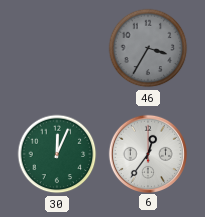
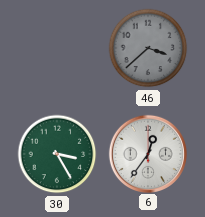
46: 3:35 -> 3:38 (148, 48)
30: 12:04 -> 3:25 (57, 154)
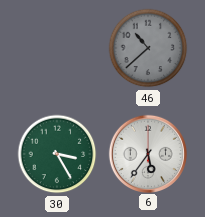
46: 3:38 -> 10:38 (148, 48)
6: 12:36 -> 5:36 (147, 153)
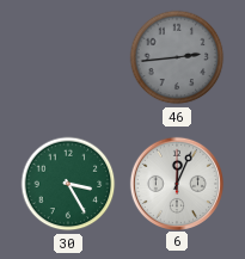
46: 10:38 -> 2:44 (177, 57)
6: 5:36 -> 12:04 (176, 183)
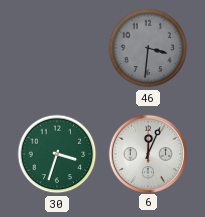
46: 2:44 -> 3:31 (148, 48)
30: 3:25 -> 3:33 (57, 154)
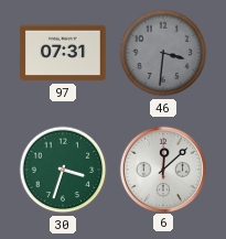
97: none -> 07:31 (63, 53)
6: 12:04 -> 12:08 (162, 169)
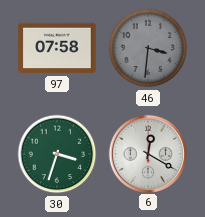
97: 07:31 -> 07:58 (57, 48)
6: 12:08 -> 12:20 (147, 153)
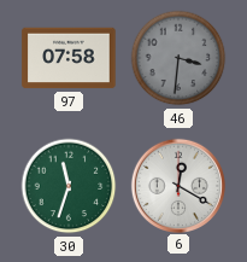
30: 3:33 -> 11:33 (69, 186)
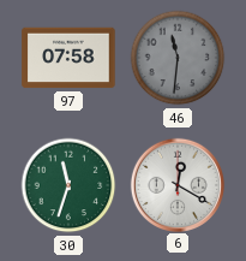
46: 3:31 -> 11:31 (178, 58)
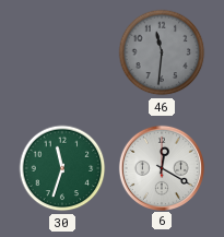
97: 07:58 -> none (68, 58)
